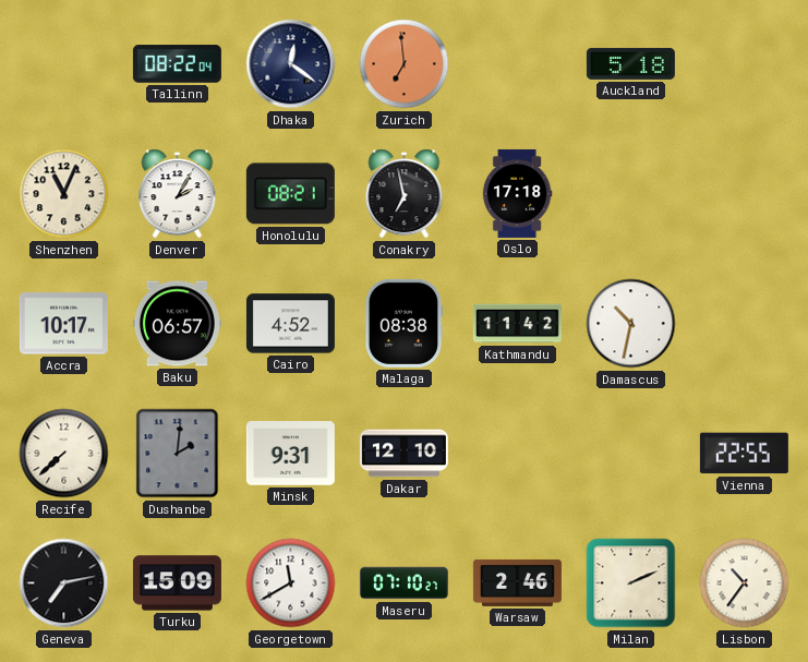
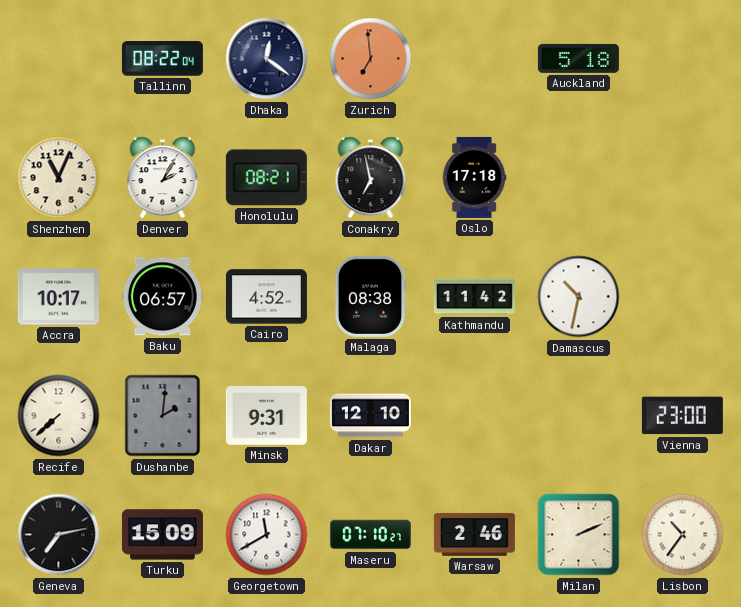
Vienna: 22:55 -> 23:00 (682, 416)
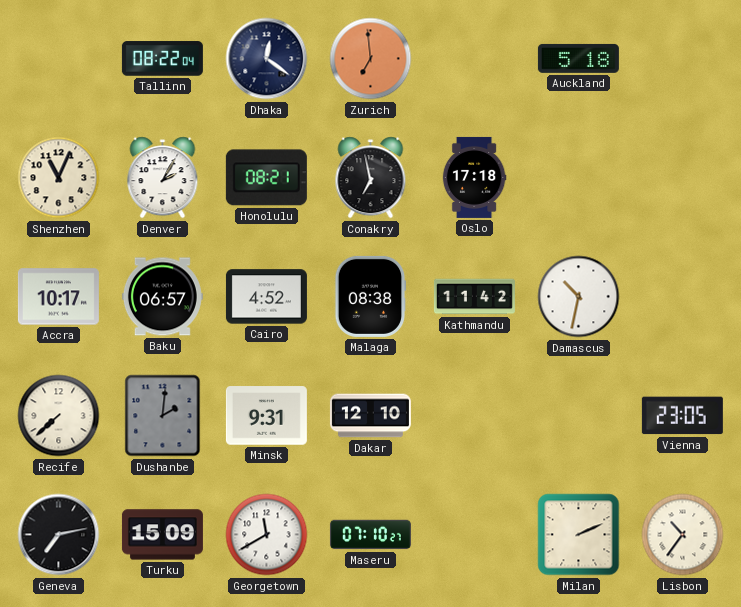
Vienna: 23:00 -> 23:05 (682, 416)
Warsaw: 2:46 -> none (474, 534)
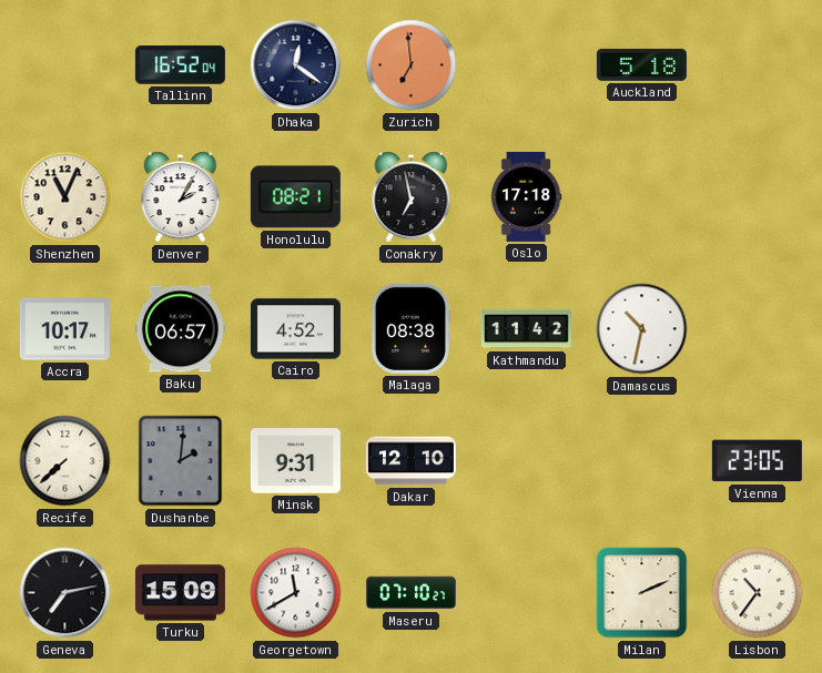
Tallinn: 08:22 -> 16:52 (180, 65)
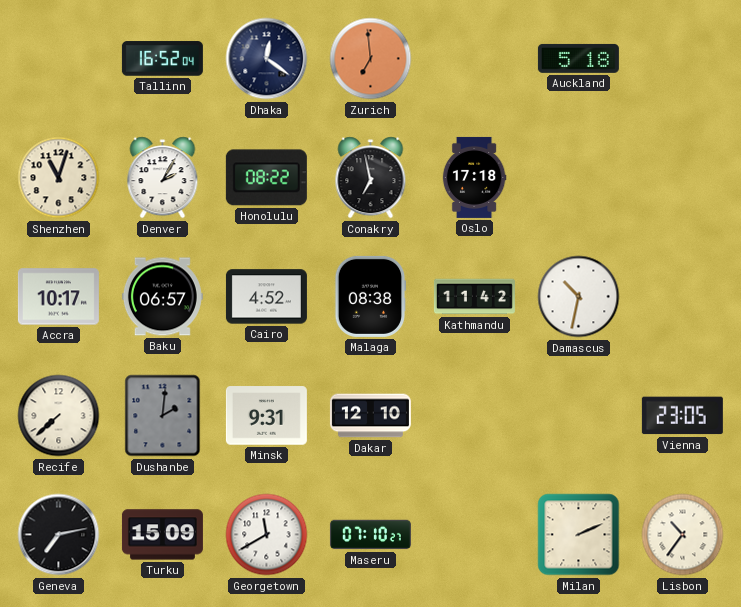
Shenzhen: 11:04 -> 11:03 (59, 178)
Honolulu: 08:21 -> 08:22 (266, 178)
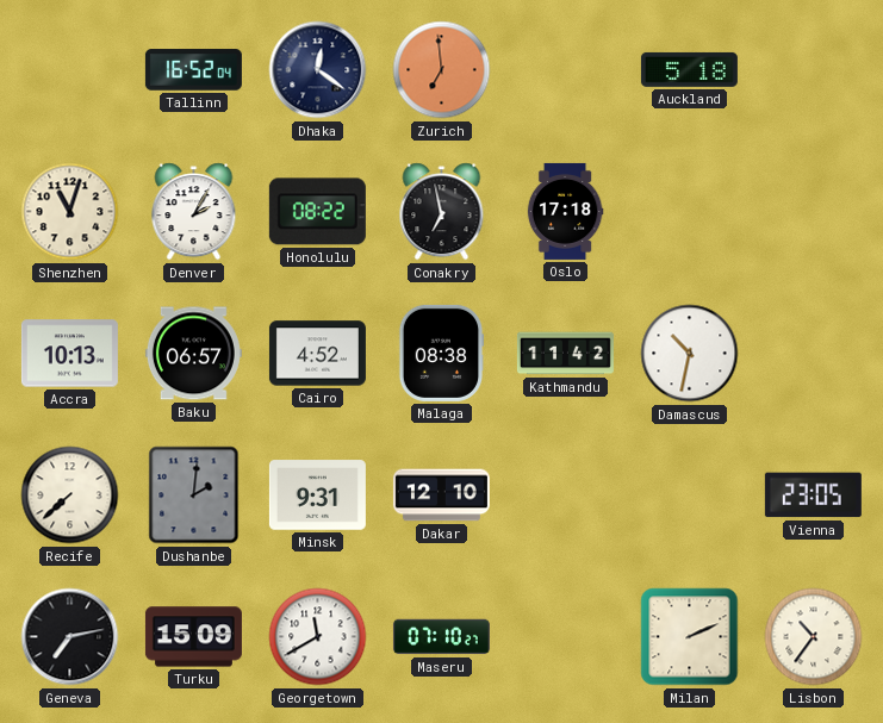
Accra: 10:17 -> 10:13 (69, 354)
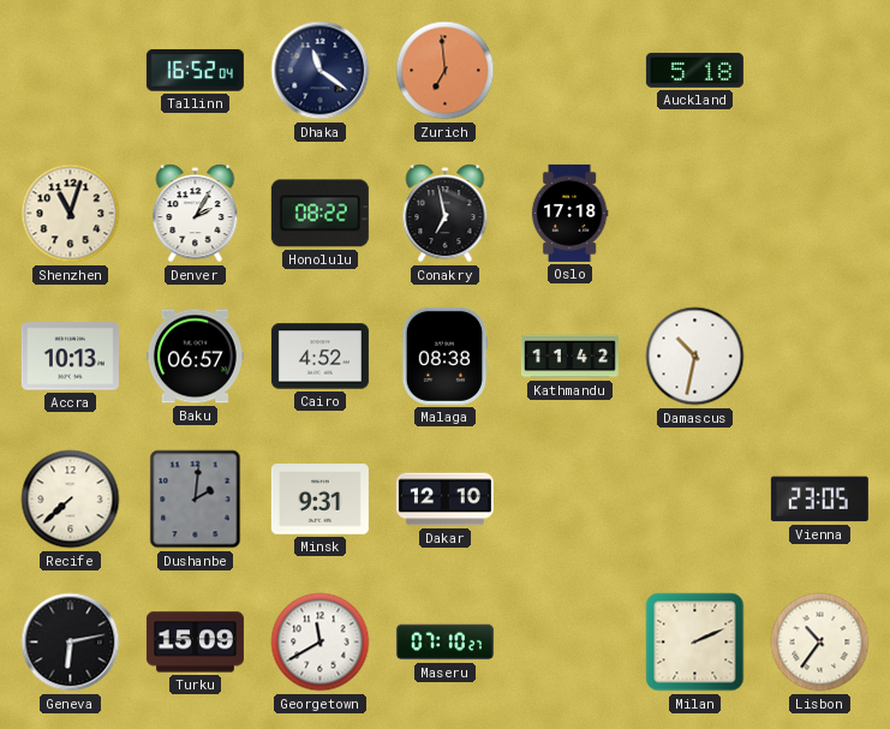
Dhaka: 12:21 -> 11:21 (321, 71)
Geneva: 7:13 -> 6:13 (71, 643)
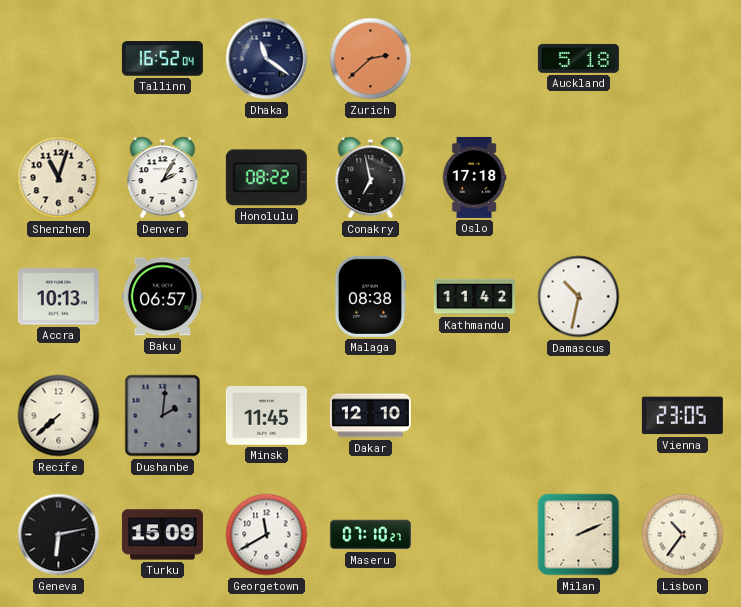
Zurich: 6:59 -> 2:38 (371, 59)
Cairo: 4:52 -> none (319, 357)
Minsk: 9:31 -> 11:45 (266, 416)
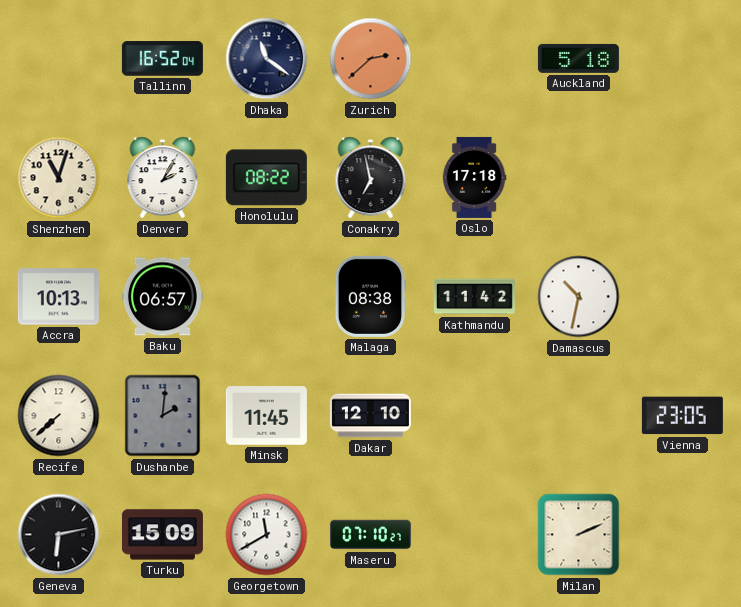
Lisbon: 10:36 -> none (683, 535)
